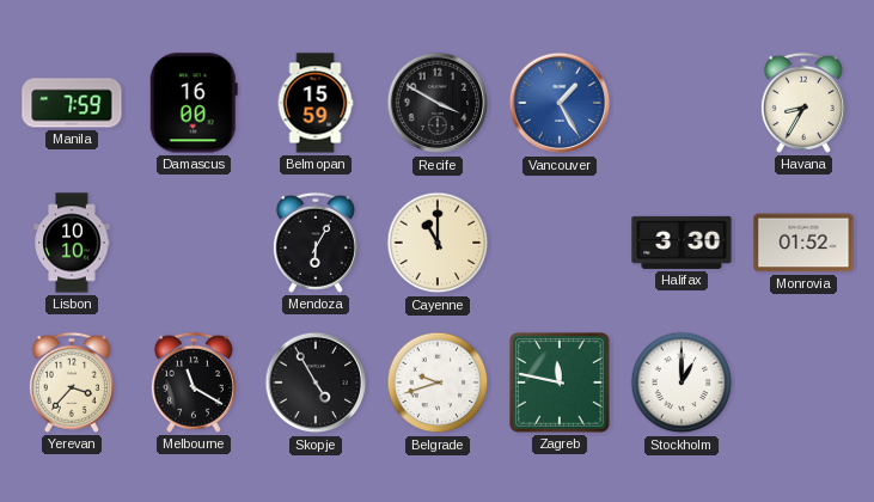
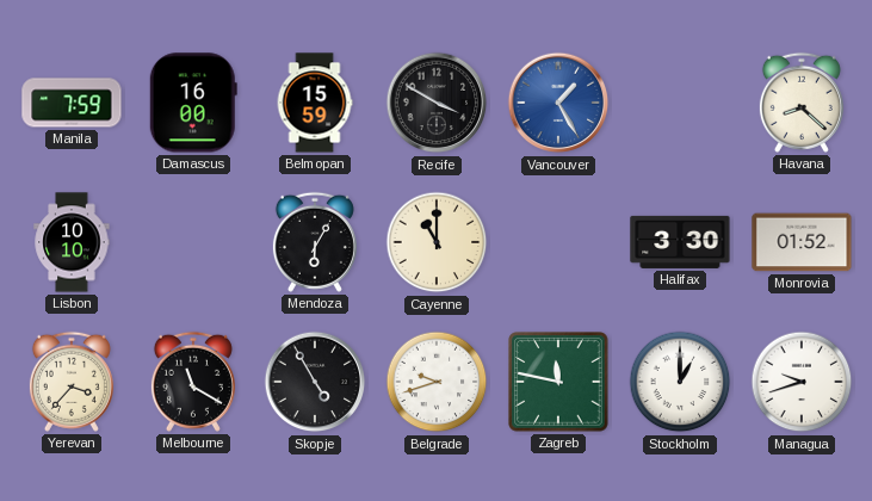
Havana: 8:35 -> 8:22 (802, 103)
Managua: none -> 9:42 (802, 382)
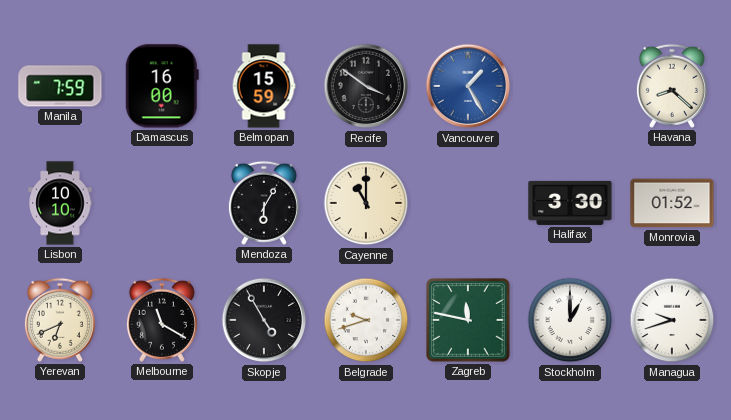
Recife: 3:50 -> 3:51 (366, 86)
Yerevan: 3:37 -> 6:41 (60, 320)
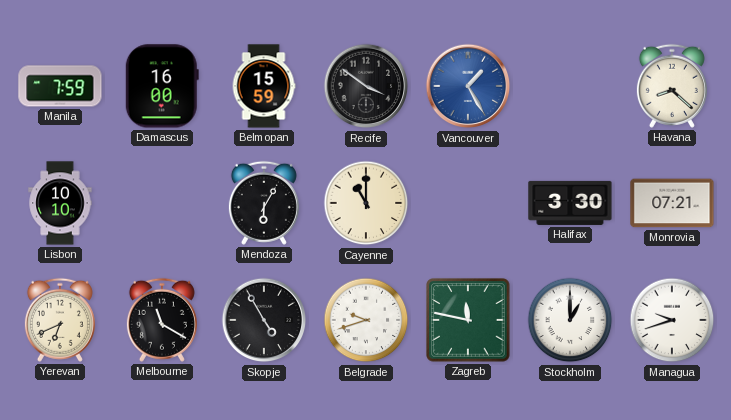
Monrovia: 01:52 -> 07:21 (672, 203)
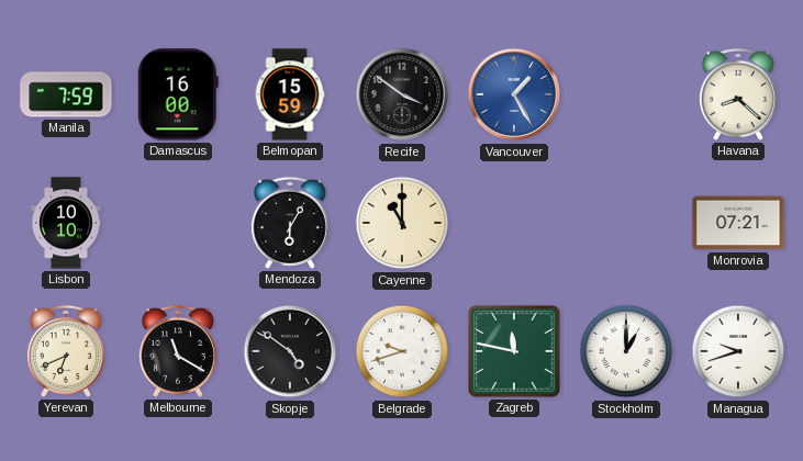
Halifax: 3:30 -> none (570, 203)
Skopje: 4:55 -> 4:51 (290, 351)
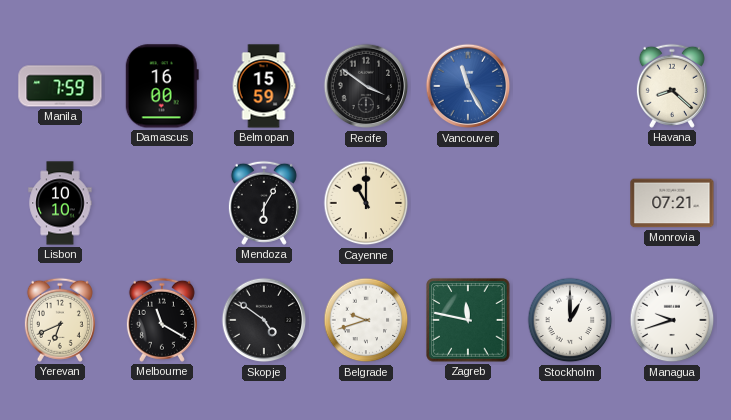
Vancouver: 1:25 -> 11:25 (468, 86)
